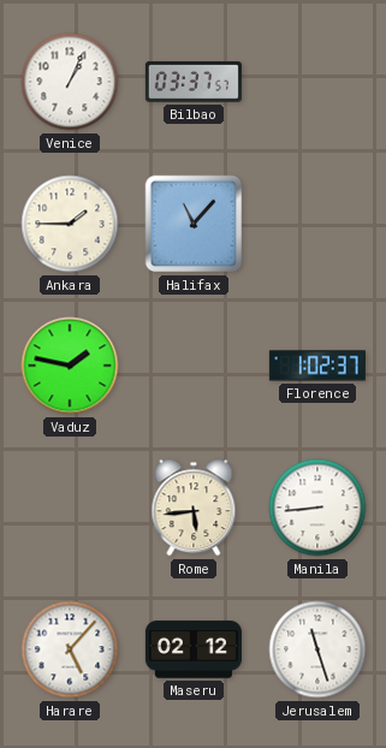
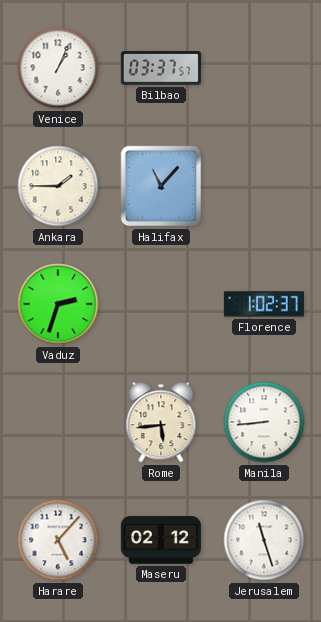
Vaduz: 1:47 -> 2:33 (58, 304)
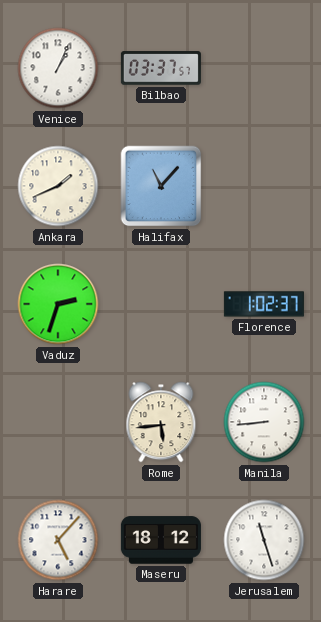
Ankara: 1:45 -> 1:41 (58, 186)
Maseru: 02:12 -> 18:12 (161, 540)
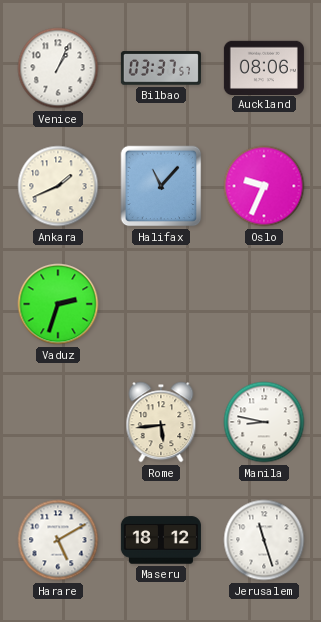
Auckland: none -> 08:06 (264, 67)
Oslo: none -> 9:34 (264, 186)
Florence: 1:02 -> none (264, 304)
Manila: 8:44 -> 8:47 (264, 422)
Harare: 5:07 -> 5:10 (58, 540)
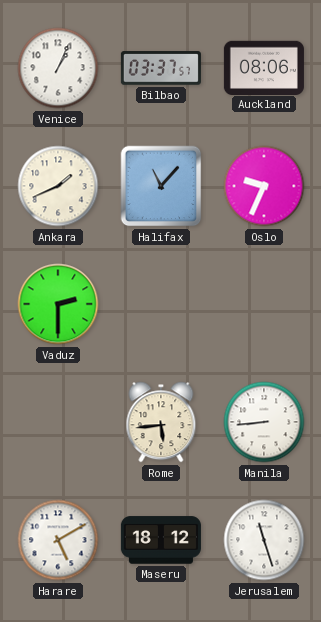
Vaduz: 2:33 -> 2:30 (58, 304)
Manila: 8:47 -> 8:44 (264, 422)
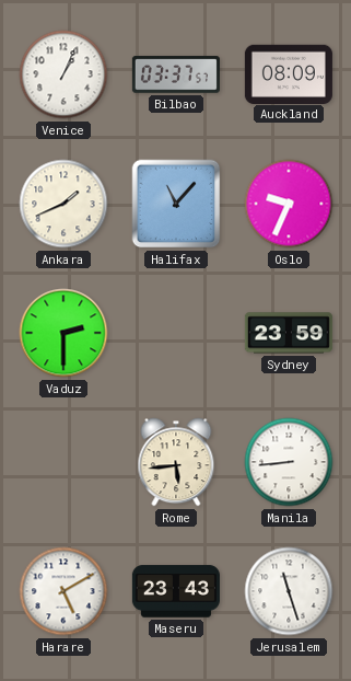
Auckland: 08:06 -> 08:09 (289, 73)
Sydney: none -> 23:59 (289, 333)
Maseru: 18:12 -> 23:43 (176, 591)
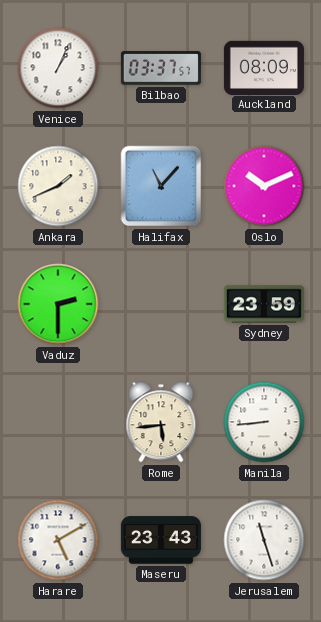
Oslo: 9:34 -> 10:11 (264, 186)
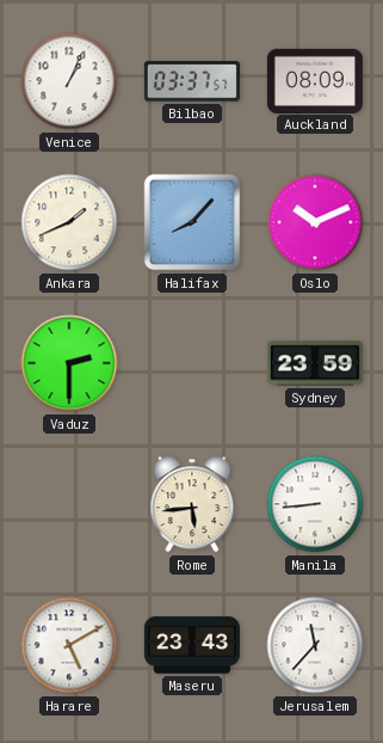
Halifax: 11:07 -> 8:07 (192, 222)
Jerusalem: 11:27 -> 11:37 (315, 645)
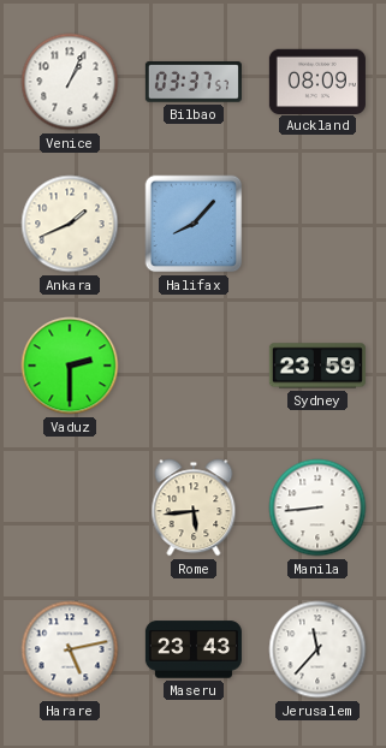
Oslo: 10:11 -> none (315, 222)
Harare: 5:10 -> 5:13 (70, 649)
